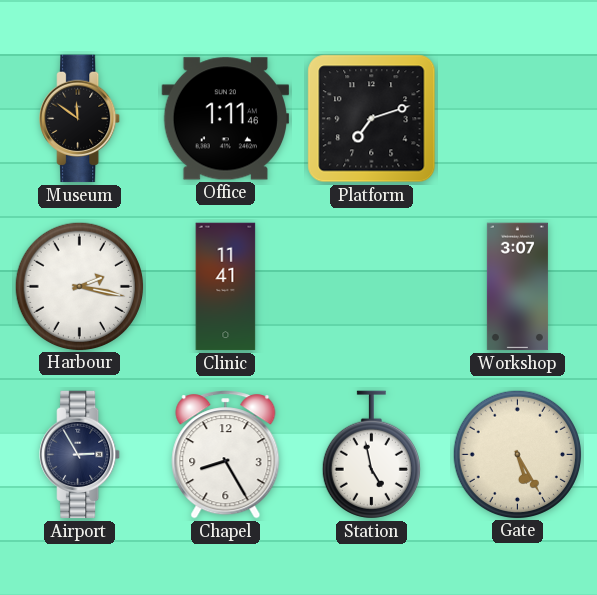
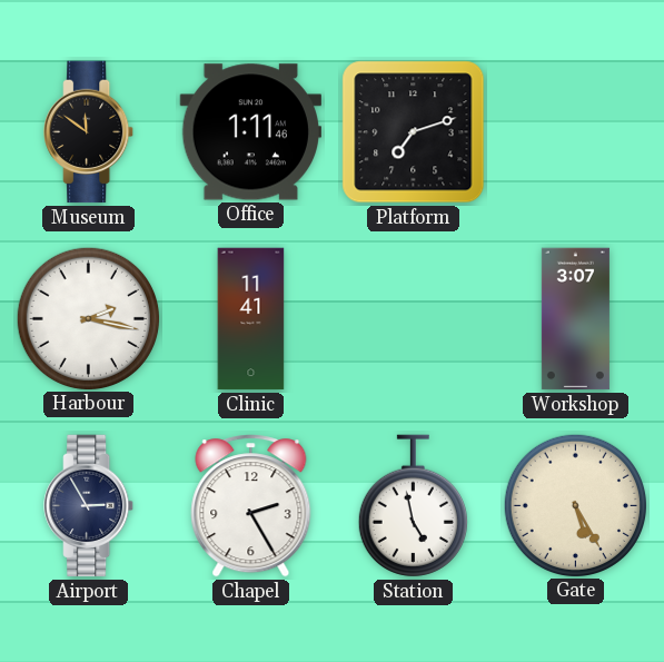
Chapel: 8:25 -> 2:25 (251, 506)
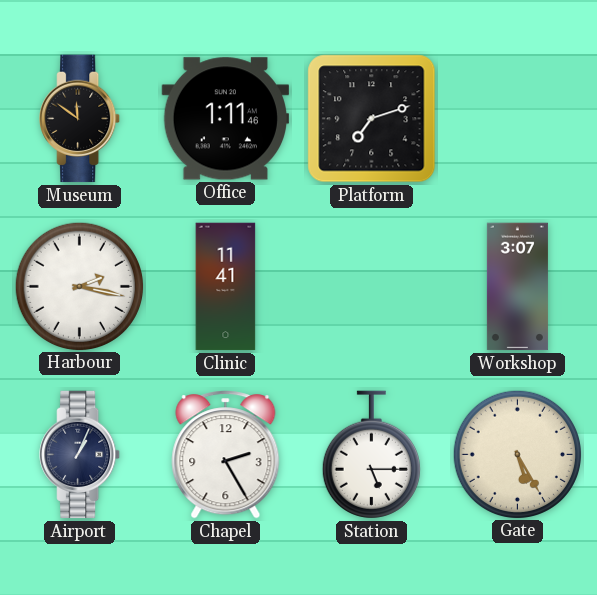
Airport: 2:55 -> 1:04 (80, 455)
Station: 4:58 -> 5:15 (371, 455)
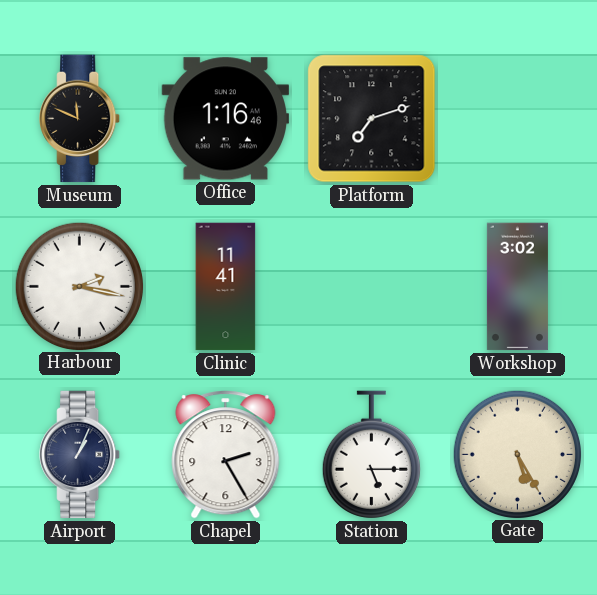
Museum: 11:51 -> 11:49 (80, 119)
Office: 1:11 -> 1:16 (226, 119)
Workshop: 3:07 -> 3:02 (517, 287)
